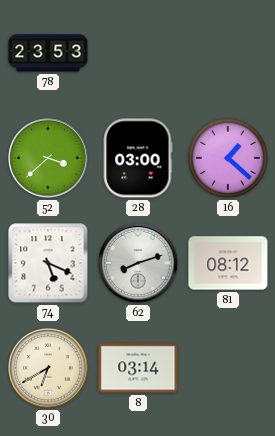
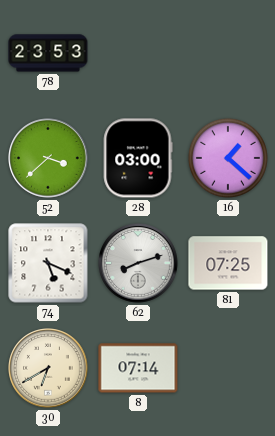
81: 08:12 -> 07:25 (228, 263)
8: 03:14 -> 07:14 (138, 368)
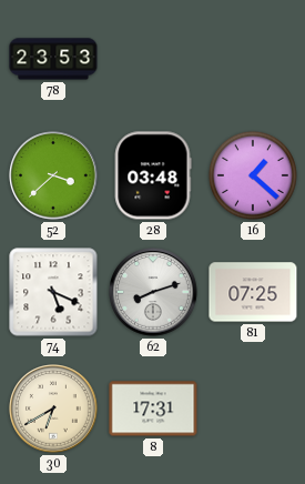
28: 03:00 -> 03:48 (153, 175)
8: 07:14 -> 17:31 (153, 409)
